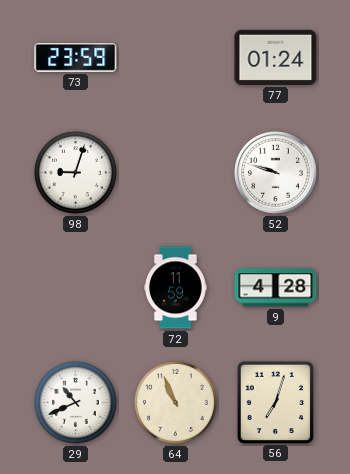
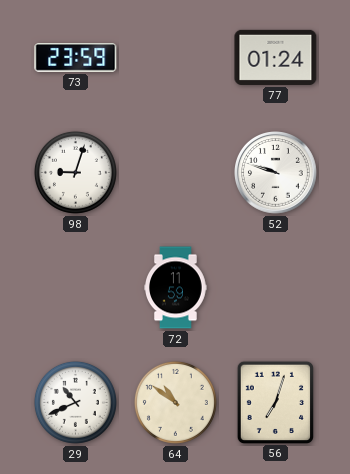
9: 4:28 -> none (276, 288)
64: 10:56 -> 10:51 (175, 402)
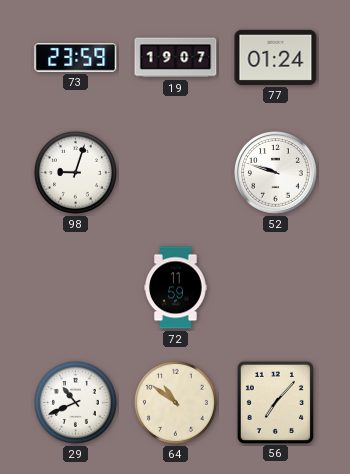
19: none -> 19:07 (176, 58)
56: 7:03 -> 7:07 (275, 402)
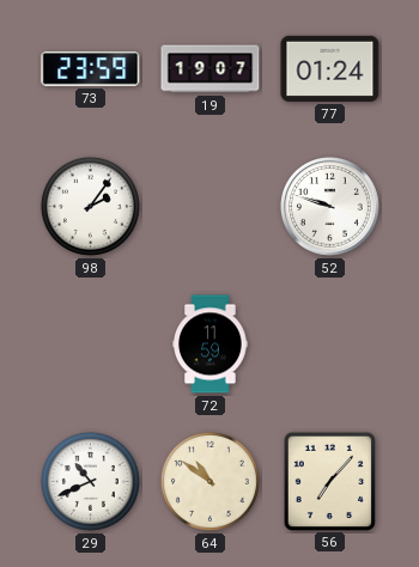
98: 9:03 -> 2:06 (90, 206)
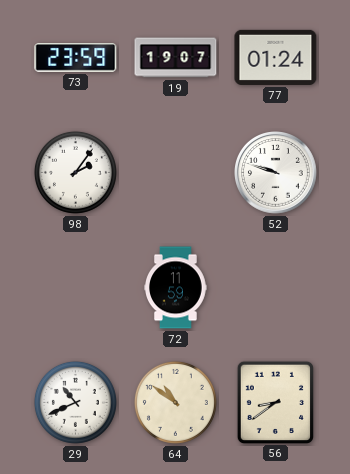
56: 7:07 -> 8:39 (275, 402)
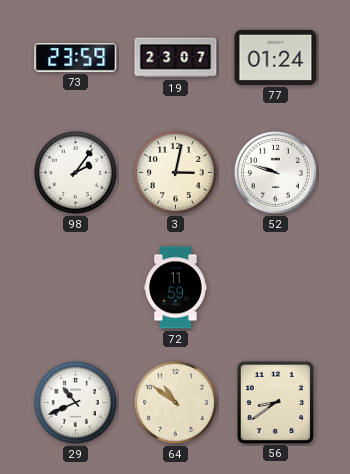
19: 19:07 -> 23:07 (176, 58)
3: none -> 3:02 (175, 172)
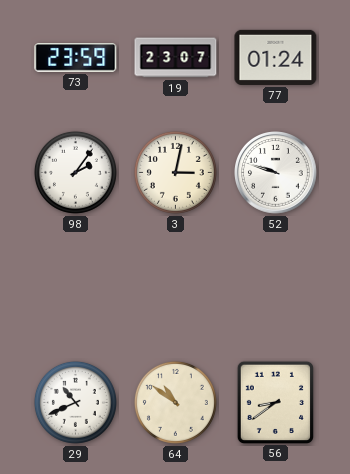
72: 11:59 -> none (176, 288)
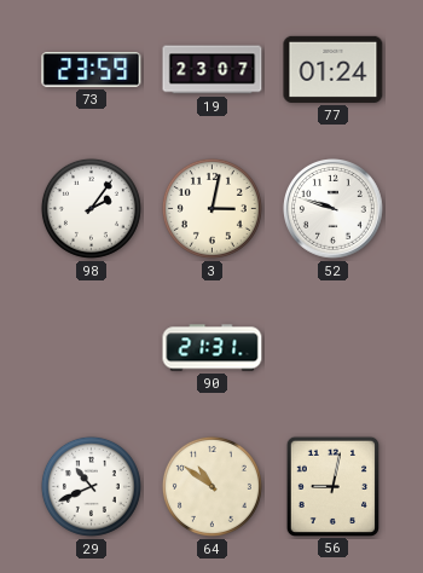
90: none -> 21:31 (213, 348)
56: 8:39 -> 9:02 (332, 486)
